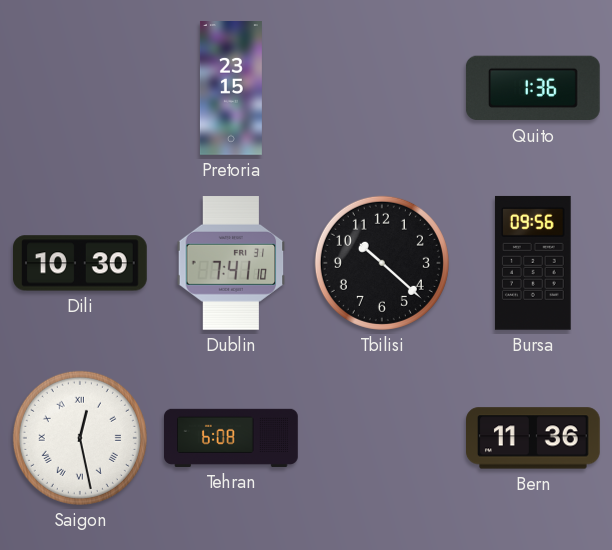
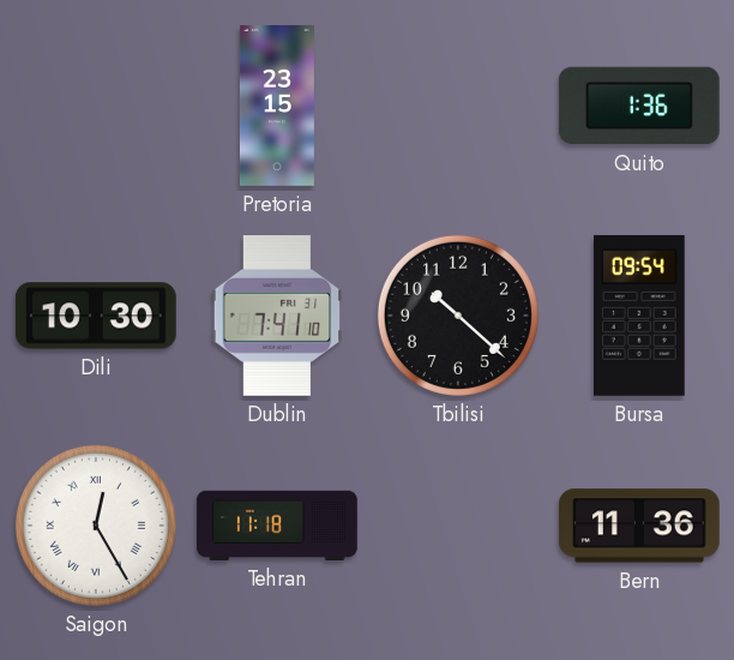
Bursa: 09:56 -> 09:54 (639, 316)
Saigon: 12:28 -> 12:25 (96, 526)
Tehran: 6:08 -> 11:18 (278, 526)
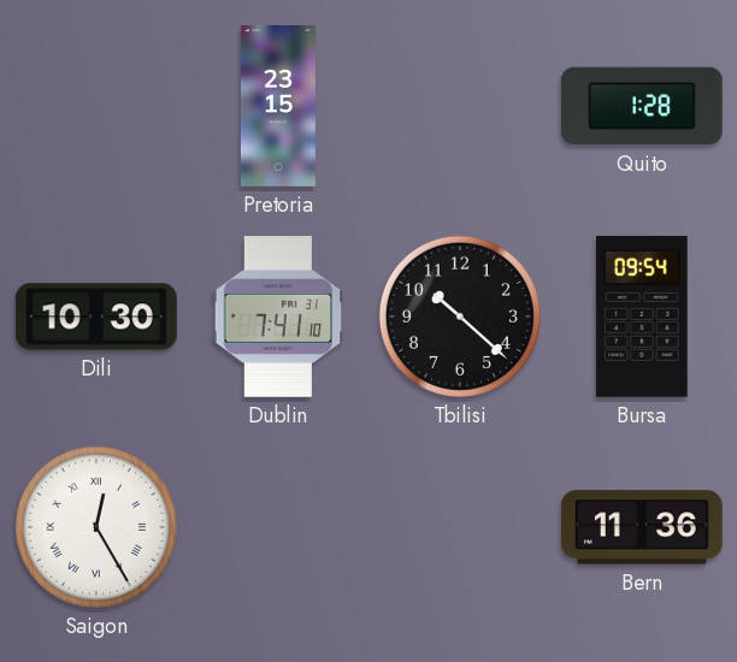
Quito: 1:36 -> 1:28 (642, 106)
Tehran: 11:18 -> none (278, 526)
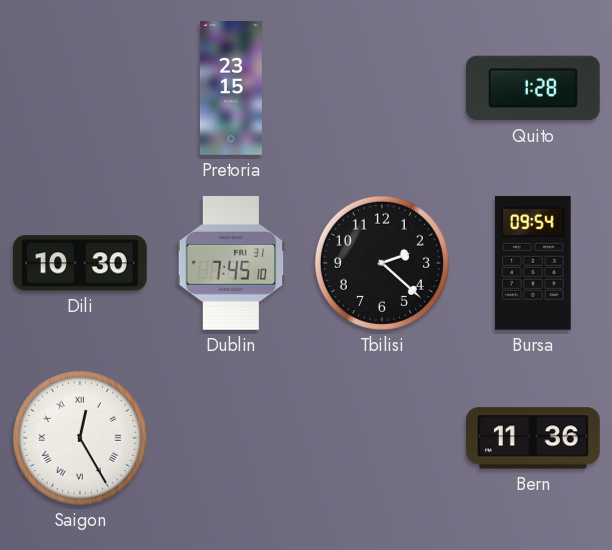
Dublin: 7:41 -> 7:45 (231, 264)
Tbilisi: 10:22 -> 2:22 (382, 263)
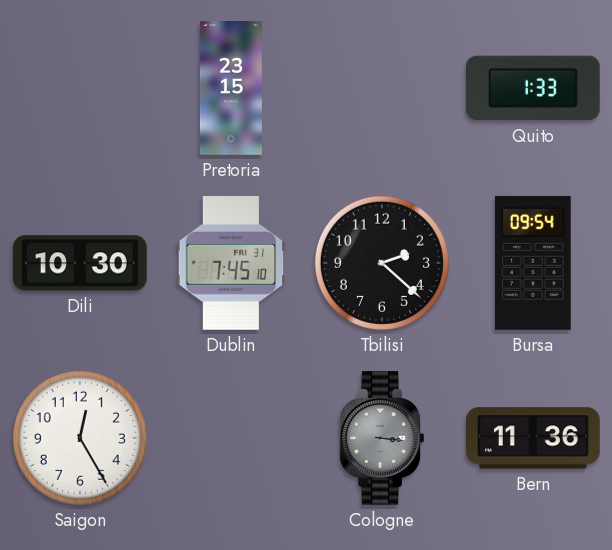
Quito: 1:28 -> 1:33 (533, 88)
Saigon numerals: Roman -> Arabic (80, 438)
Cologne: none -> 3:16 (382, 439)
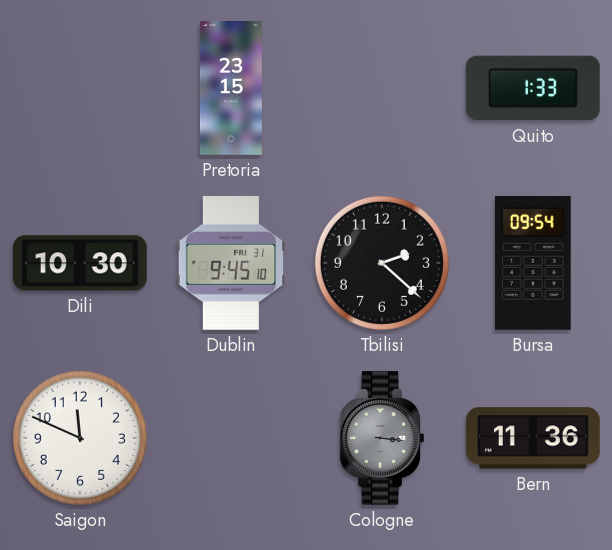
Dublin: 7:45 -> 9:45 (231, 264)
Saigon: 12:25 -> 11:49 (80, 438)
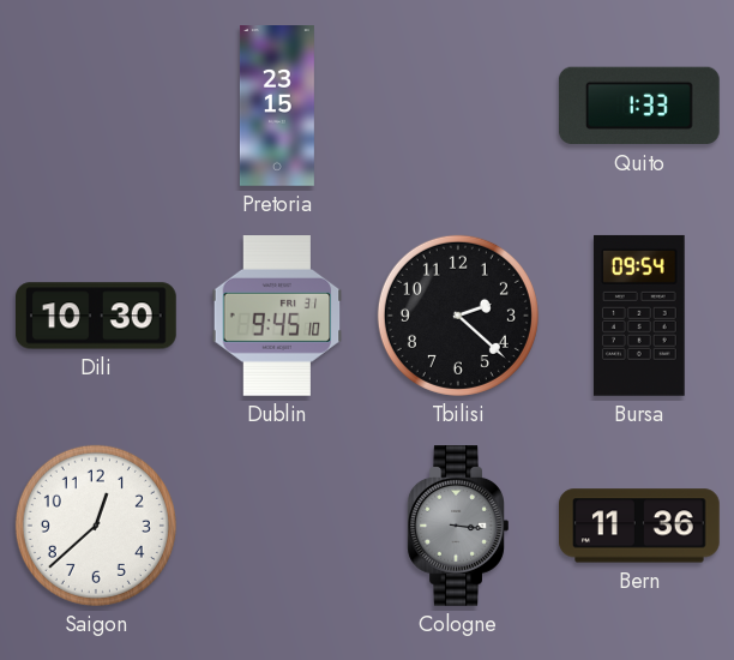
Saigon: 11:49 -> 12:38 (96, 526)
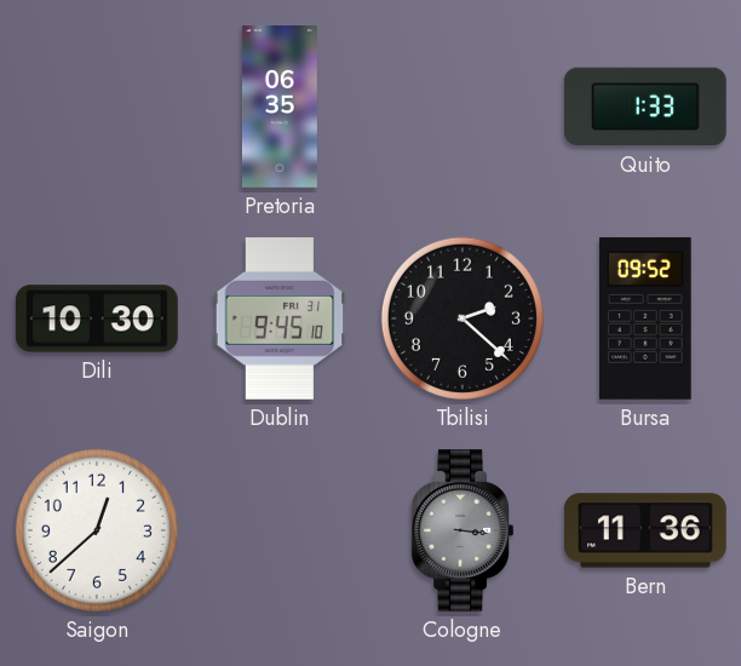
Pretoria: 23:15 -> 06:35 (280, 107)
Bursa: 09:54 -> 09:52 (645, 318)
